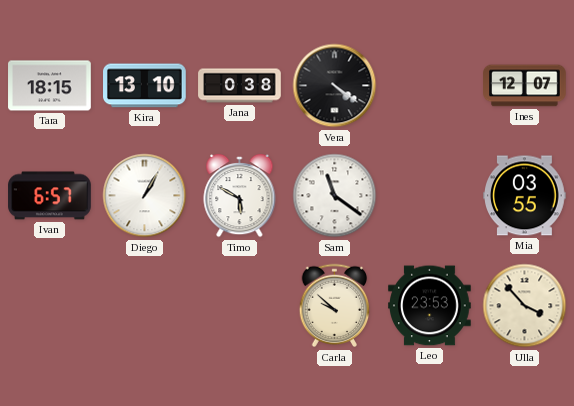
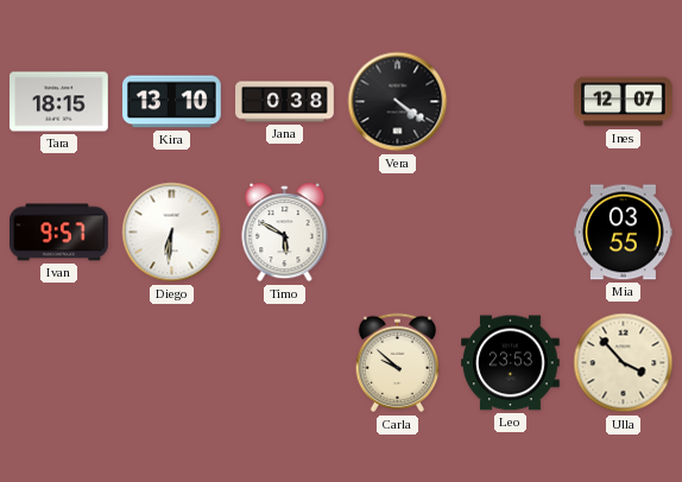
Ivan: 6:57 -> 9:57 (59, 233)
Diego: 1:05 -> 6:31 (172, 233)
Sam: 11:21 -> none (335, 196)
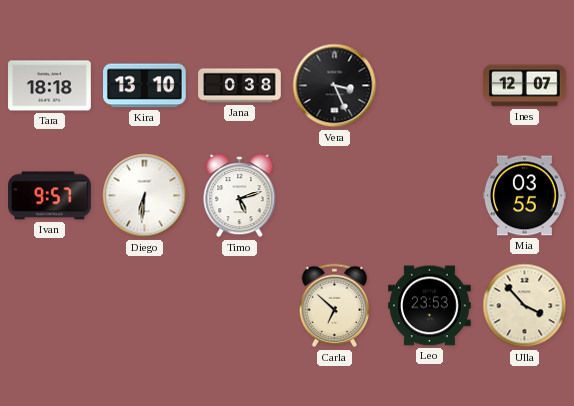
Tara: 18:15 -> 18:18 (50, 86)
Vera: 4:21 -> 3:26 (335, 86)
Timo: 5:50 -> 5:12 (240, 196)
Carla: 9:52 -> 6:52 (335, 306)
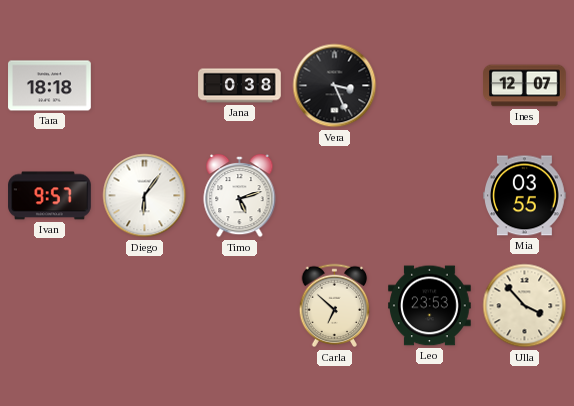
Kira: 13:10 -> none (145, 86)
Diego: 6:31 -> 6:06 (145, 196)
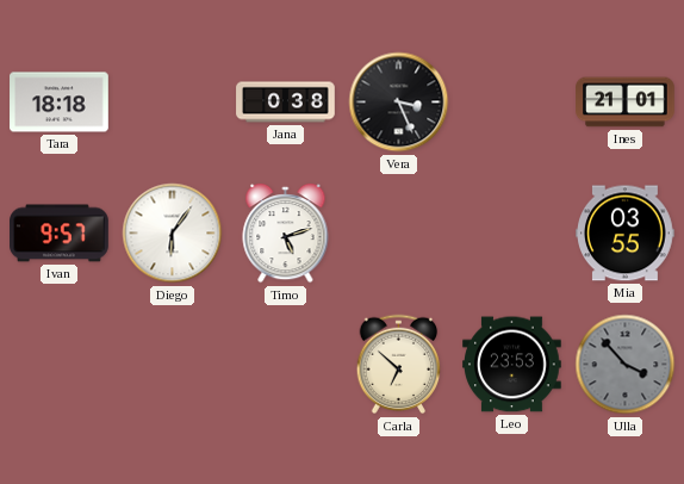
Ines: 12:07 -> 21:01 (626, 103)
Ulla dial: cream -> grey (626, 365)
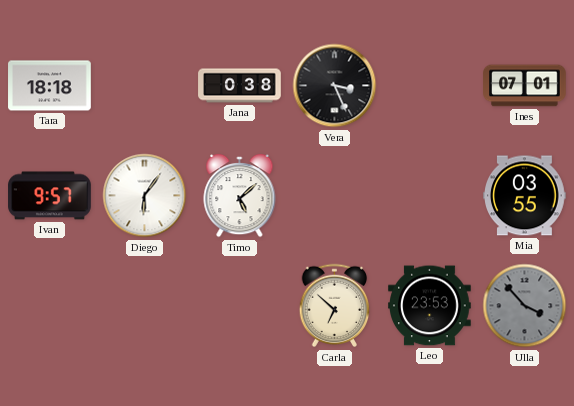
Ines: 21:01 -> 07:01 (525, 86)
Timo: 5:12 -> 5:08 (240, 196)
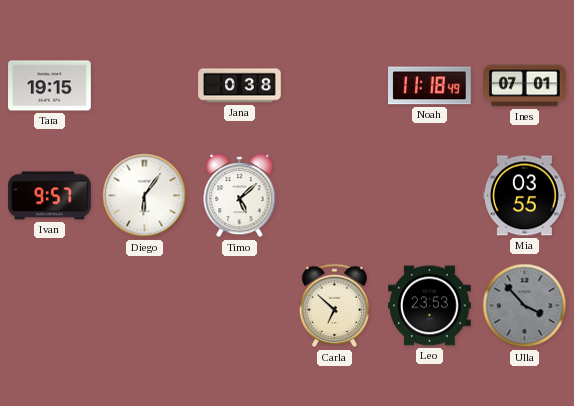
Tara: 18:18 -> 19:15 (50, 86)
Vera: 3:26 -> none (335, 86)
Noah: none -> 11:18 (430, 86)
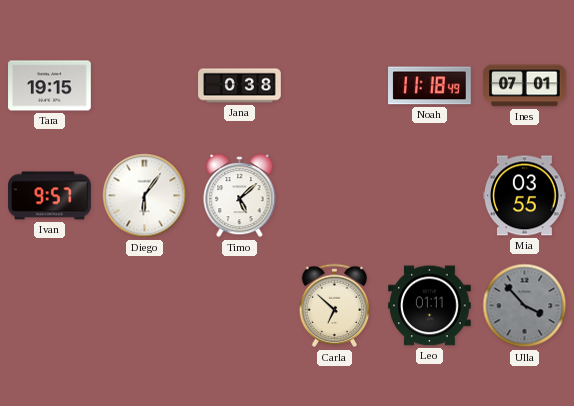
Leo: 23:53 -> 01:11 (430, 306)
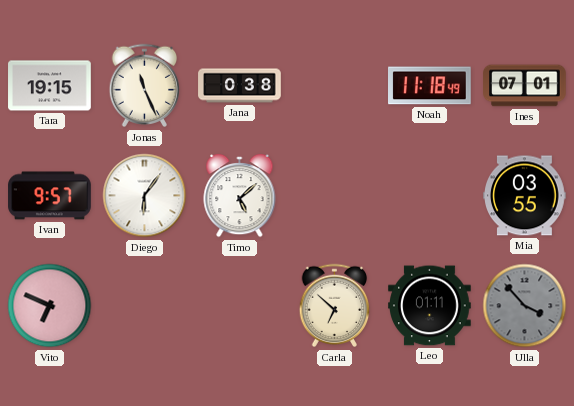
Jonas: none -> 11:26 (145, 86)
Vito: none -> 6:49 (50, 306)
